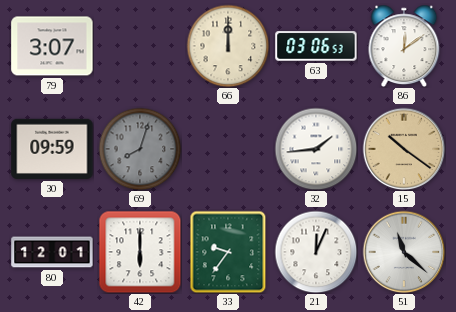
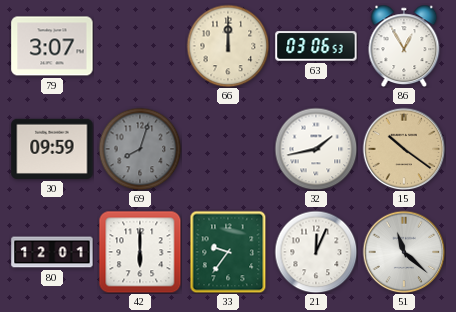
86: 12:09 -> 12:55 (404, 46)
32: 1:44 -> 1:43 (316, 149)
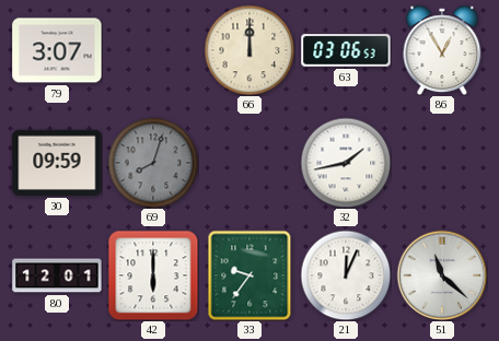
15: 10:21 -> none (404, 149)
